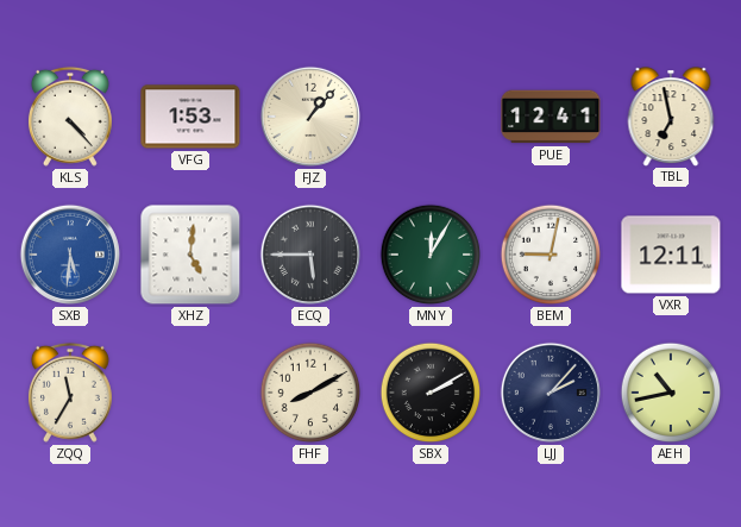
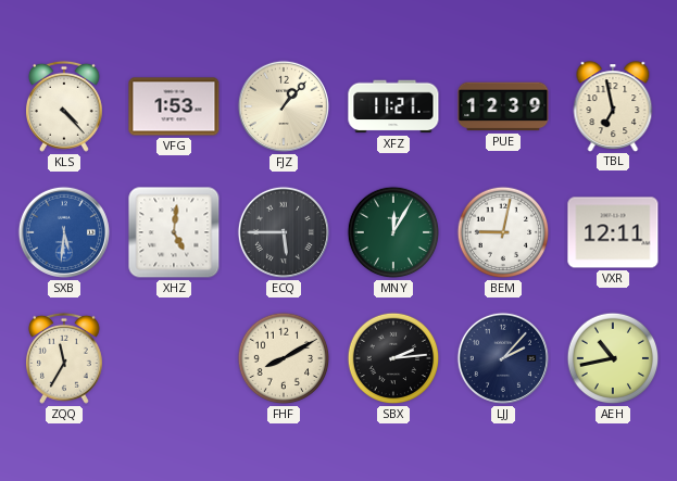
XFZ: none -> 11:21 (393, 106)
PUE: 12:41 -> 12:39 (503, 106)
SBX: 2:10 -> 2:14 (393, 358)
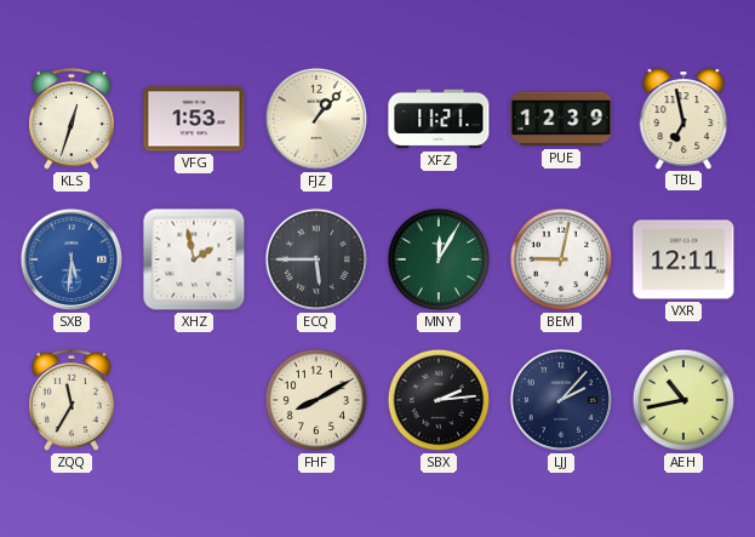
KLS: 4:23 -> 12:33 (72, 119)
XHZ: 5:01 -> 1:58 (194, 259)
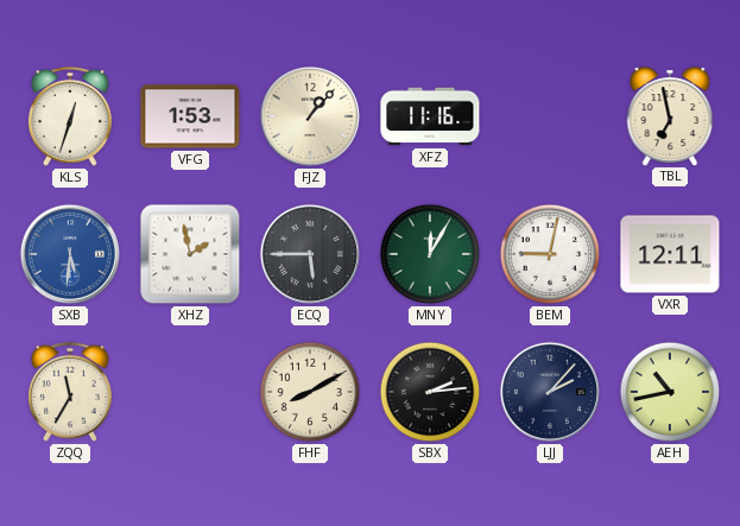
XFZ: 11:21 -> 11:16 (430, 116)
PUE: 12:39 -> none (561, 119)
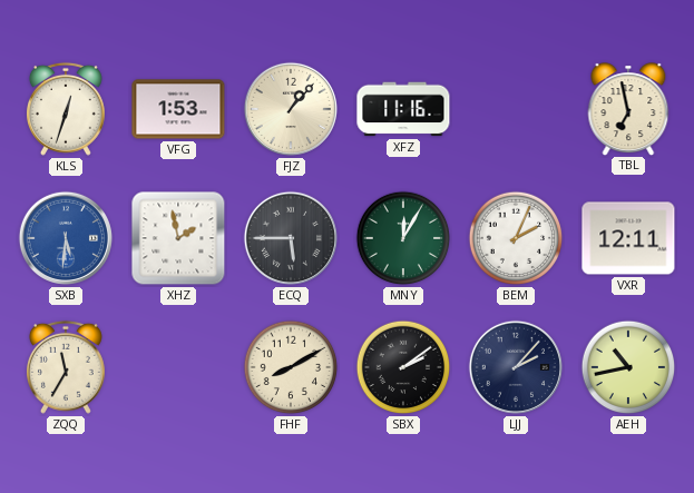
BEM: 9:02 -> 2:04 (516, 238)
SBX: 2:14 -> 2:09 (403, 367)
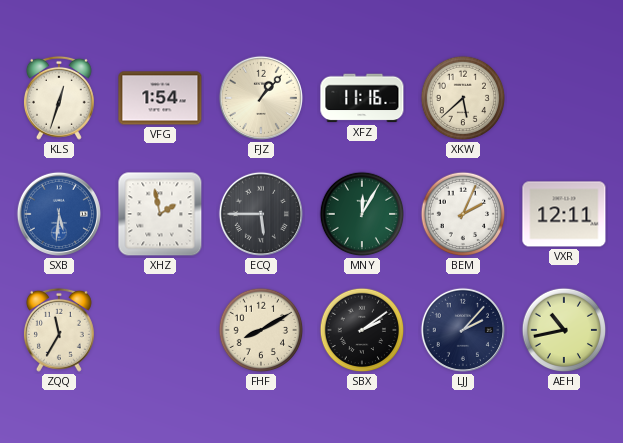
VFG: 1:53 -> 1:54 (160, 98)
XKW: none -> 5:38 (463, 98)
TBL: 6:58 -> none (628, 109)
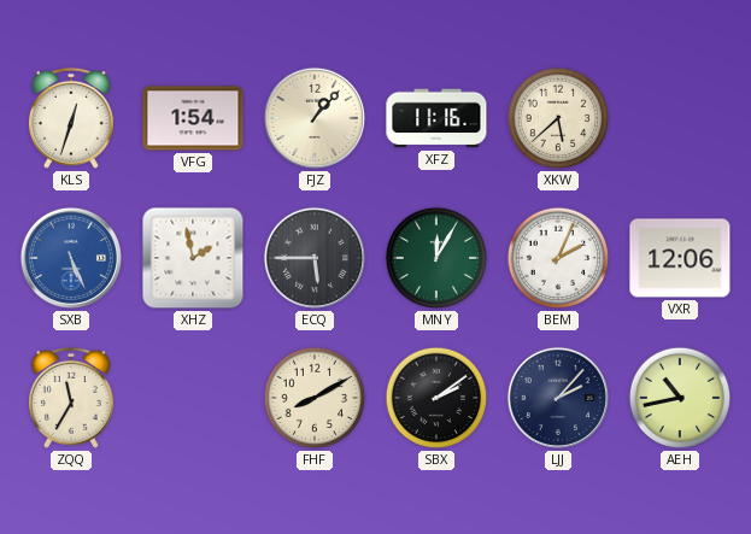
SXB: 5:31 -> 5:26 (71, 258)
VXR: 12:11 -> 12:06 (680, 258)
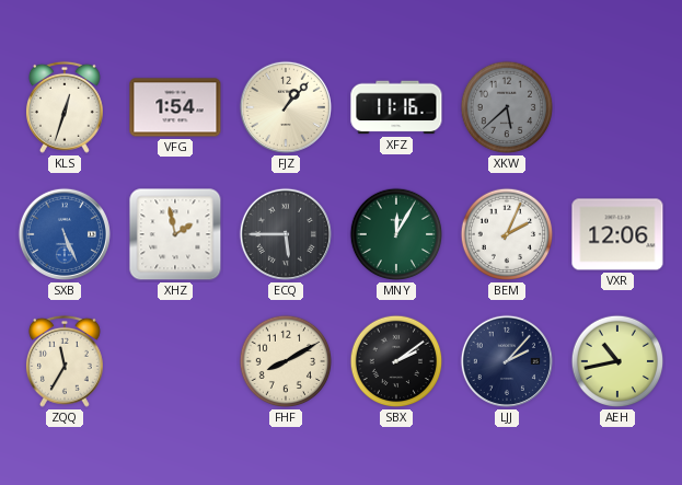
XKW dial: cream -> grey (507, 107)
